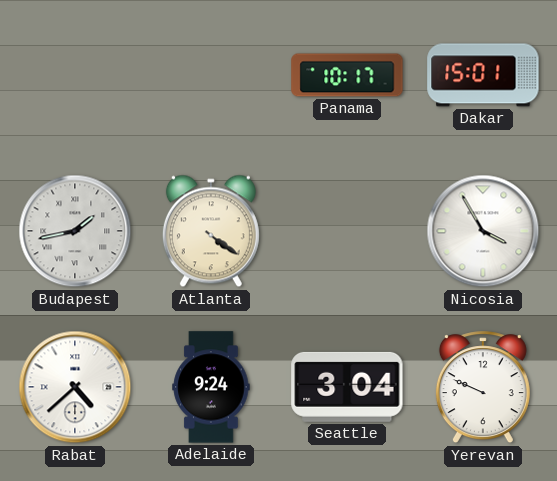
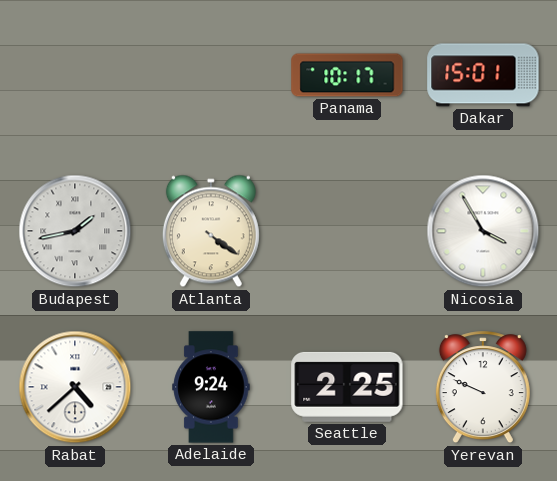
Seattle: 3:04 -> 2:25 (347, 387)
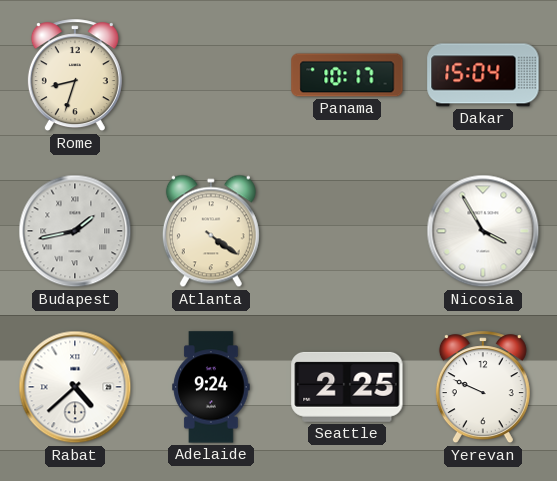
Rome: none -> 8:33 (75, 76)
Dakar: 15:01 -> 15:04 (483, 75)
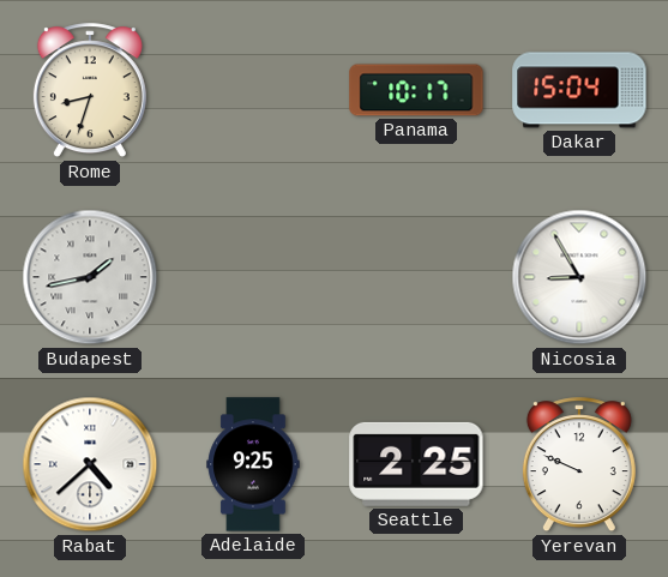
Atlanta: 4:21 -> none (211, 231)
Nicosia: 3:55 -> 8:55 (579, 277)
Adelaide: 9:24 -> 9:25 (253, 464)
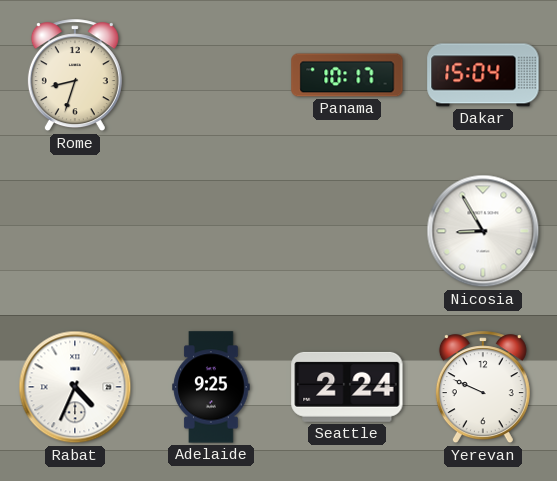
Budapest: 1:43 -> none (90, 277)
Rabat: 4:38 -> 4:34 (75, 387)
Seattle: 2:25 -> 2:24 (347, 387)
